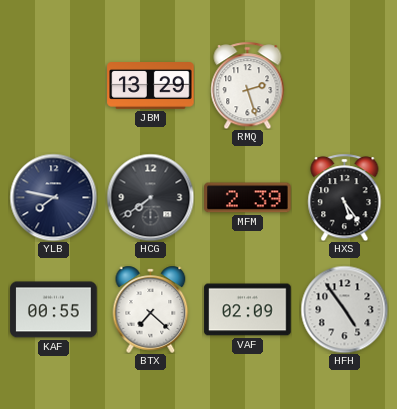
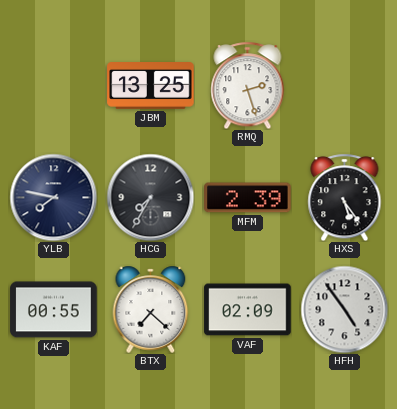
JBM: 13:29 -> 13:25 (151, 86)
HCG: 7:39 -> 7:35 (150, 197)
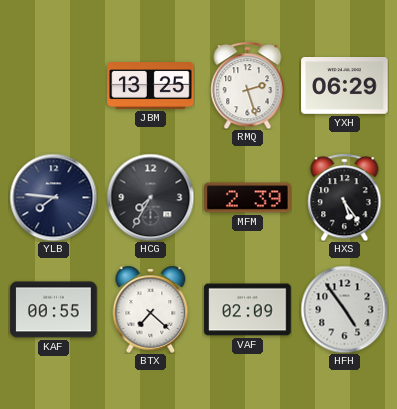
YXH: none -> 06:29 (345, 86)
YLB: 7:47 -> 7:46 (53, 197)
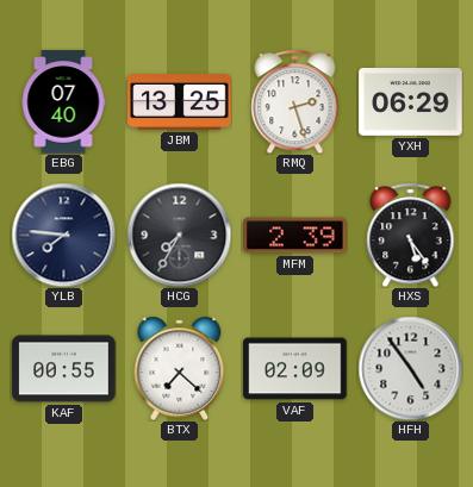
EBG: none -> 07:40 (63, 102)
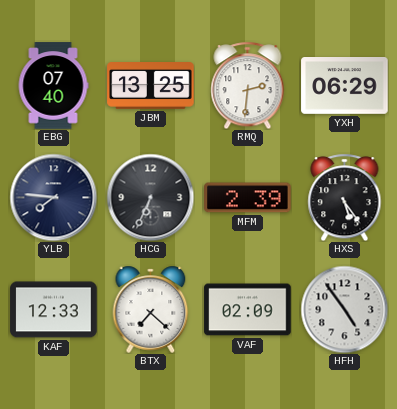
RMQ: 2:27 -> 2:31 (248, 85)
HCG: 7:35 -> 6:34 (150, 197)
KAF: 00:55 -> 12:33 (54, 310)
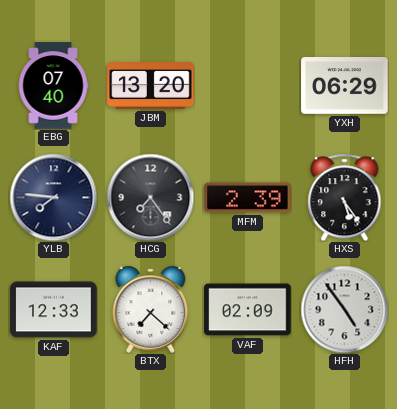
JBM: 13:25 -> 13:20 (151, 86)
RMQ: 2:31 -> none (248, 85)
HCG: 6:34 -> 7:24 (150, 197)
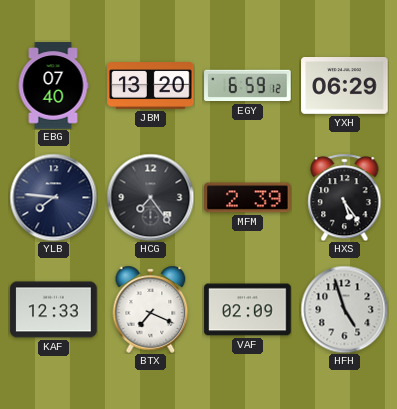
EGY: none -> 6:59 (248, 86)
BTX: 7:22 -> 7:19 (151, 309)
HFH: 4:54 -> 4:57 (344, 309)
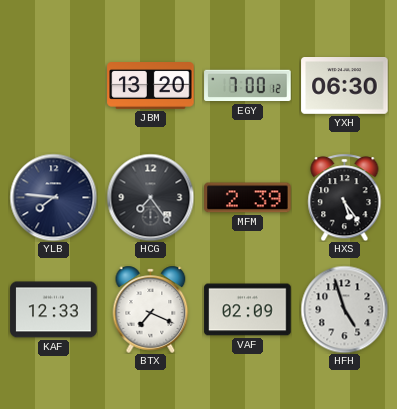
EBG: 07:40 -> none (53, 86)
EGY: 6:59 -> 7:00 (248, 86)
YXH: 06:29 -> 06:30 (345, 86)
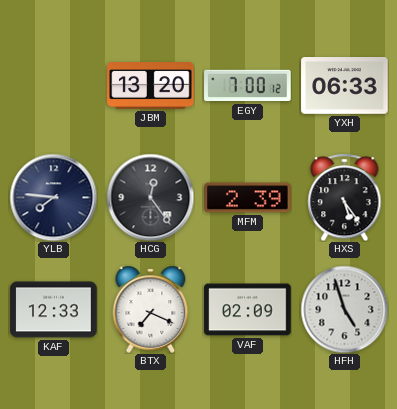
YXH: 06:30 -> 06:33 (345, 86)
HCG: 7:24 -> 12:24 (150, 197)
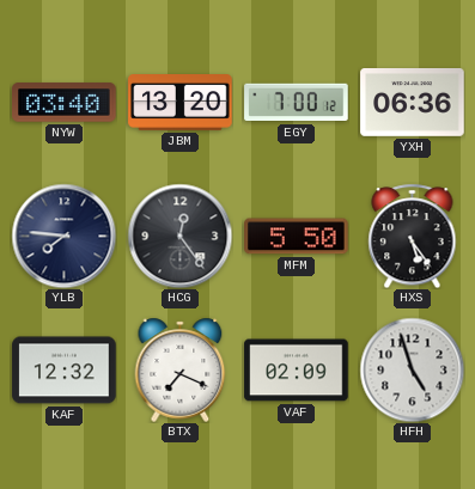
NYW: none -> 03:40 (65, 103)
YXH: 06:33 -> 06:36 (413, 103)
MFM: 2:39 -> 5:50 (297, 237)
KAF: 12:33 -> 12:32 (65, 371)
